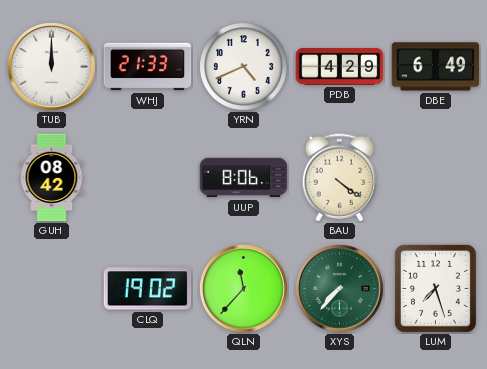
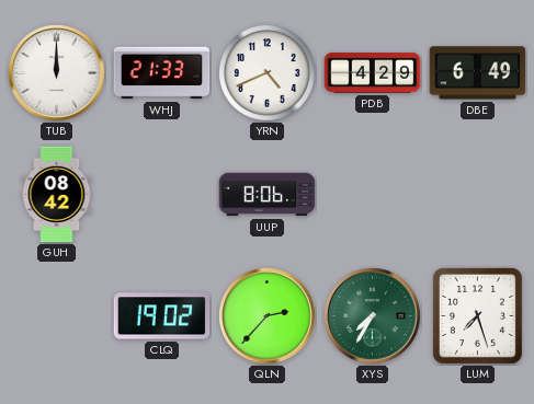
BAU: 4:21 -> none (339, 178)
QLN: 11:37 -> 2:37 (268, 316)
XYS: 7:37 -> 7:35 (373, 316)
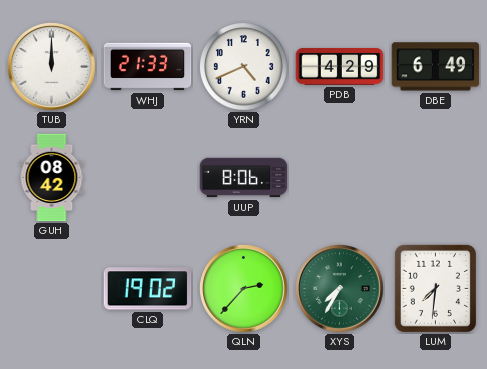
LUM: 7:27 -> 7:31 (435, 288)
